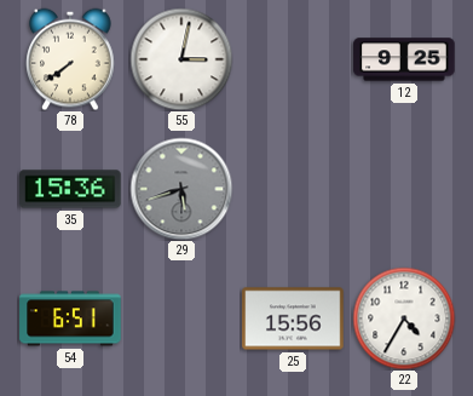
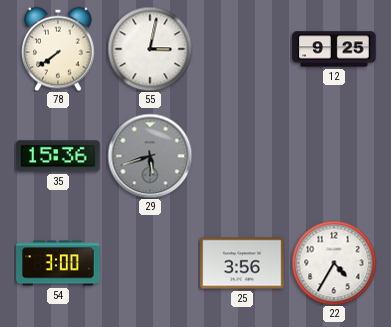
54: 6:51 -> 3:00 (58, 263)
25: 15:56 -> 3:56 (242, 263)
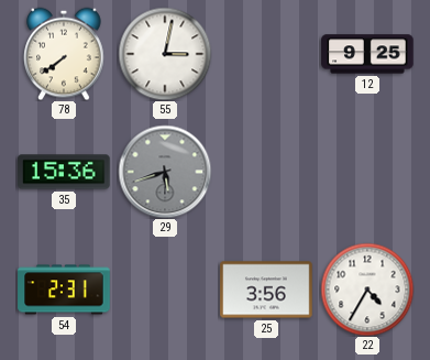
54: 3:00 -> 2:31 (64, 290)
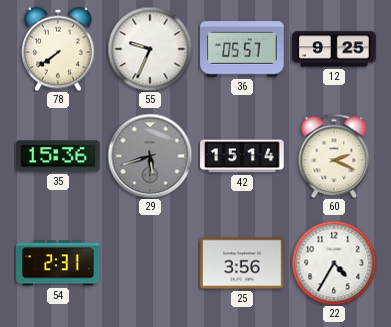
55: 3:02 -> 9:34 (150, 49)
36: none -> 05:57 (242, 49)
42: none -> 15:14 (242, 156)
60: none -> 2:19 (334, 156)
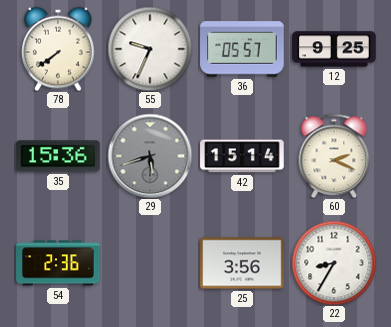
54: 2:31 -> 2:36 (58, 263)
22: 4:35 -> 8:35 (334, 263)
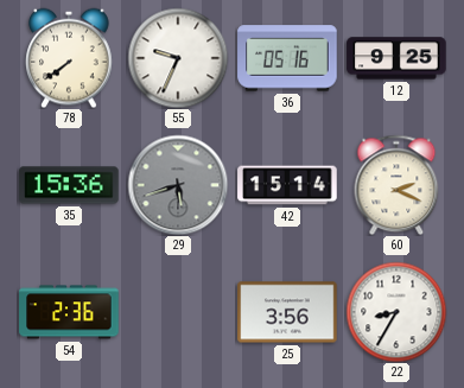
36: 05:57 -> 05:16 (287, 58)
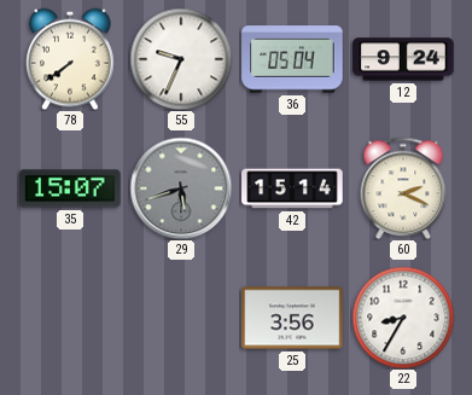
36: 05:16 -> 05:04 (292, 59)
12: 9:25 -> 9:24 (403, 59)
35: 15:36 -> 15:07 (70, 188)
54: 2:36 -> none (69, 312)
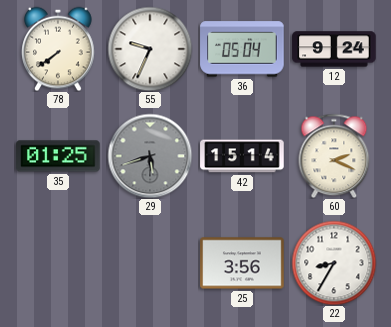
35: 15:07 -> 01:25 (58, 156)
